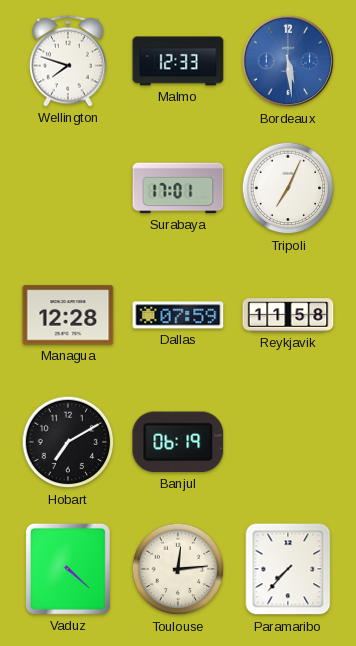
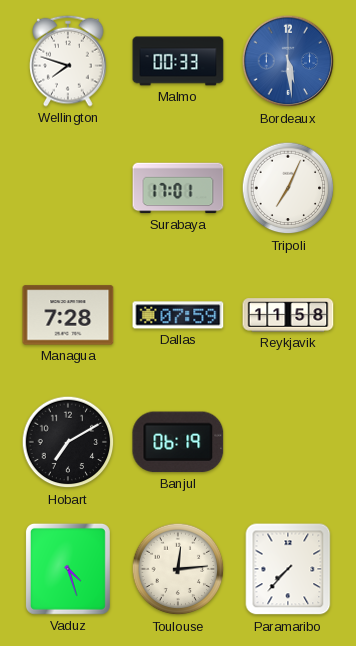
Malmo: 12:33 -> 00:33 (178, 61)
Managua: 12:28 -> 7:28 (68, 315)
Vaduz: 4:22 -> 4:27 (68, 569)
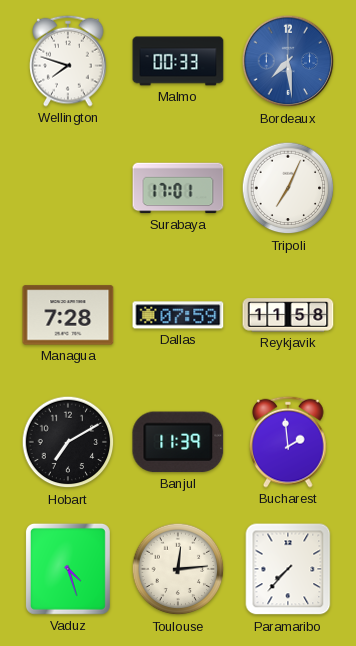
Bordeaux: 5:29 -> 7:29 (288, 61)
Banjul: 06:19 -> 11:39 (178, 442)
Bucharest: none -> 1:59 (288, 442)
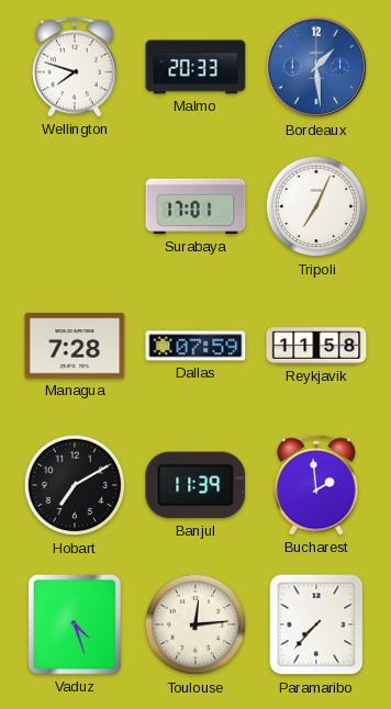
Malmo: 00:33 -> 20:33 (195, 67)
Bordeaux: 7:29 -> 1:29 (316, 67)
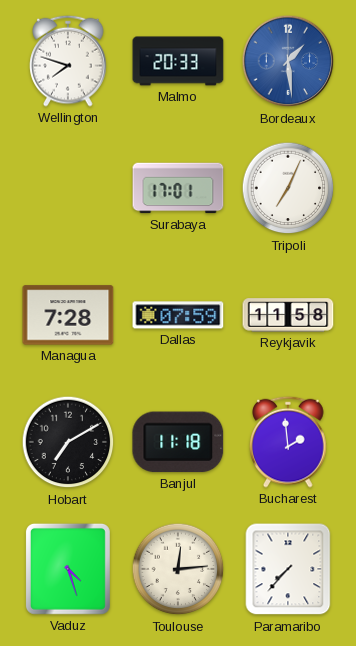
Banjul: 11:39 -> 11:18 (178, 442)
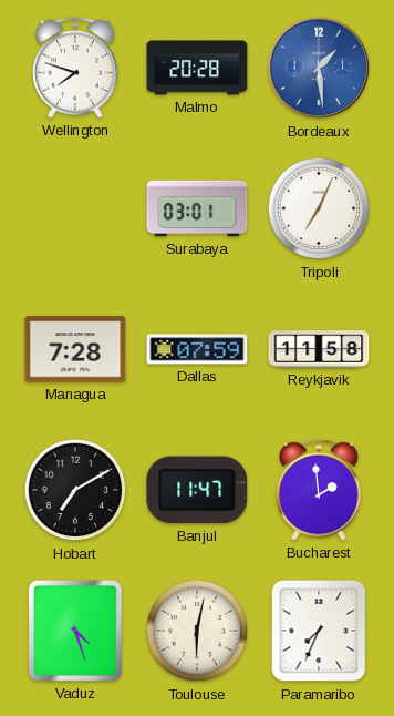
Malmo: 20:33 -> 20:28 (197, 68)
Surabaya: 17:01 -> 03:01 (197, 208)
Banjul: 11:18 -> 11:47 (197, 490)
Toulouse: 12:14 -> 6:02 (197, 631)
Paramaribo: 7:37 -> 7:34 (319, 631)
